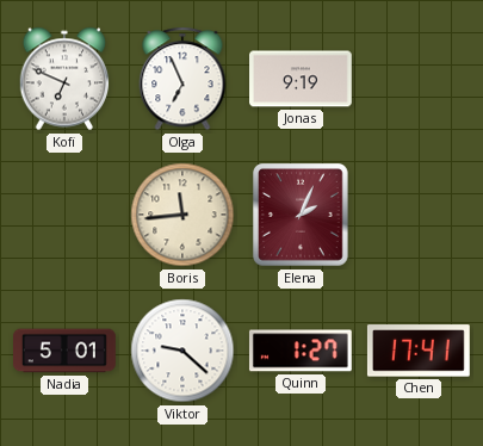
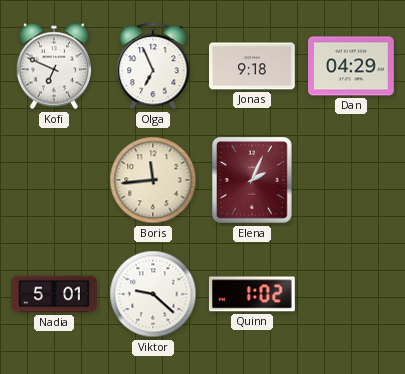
Jonas: 9:19 -> 9:18 (253, 66)
Dan: none -> 04:29 (352, 66)
Quinn: 1:27 -> 1:02 (252, 294)
Chen: 17:41 -> none (419, 351)
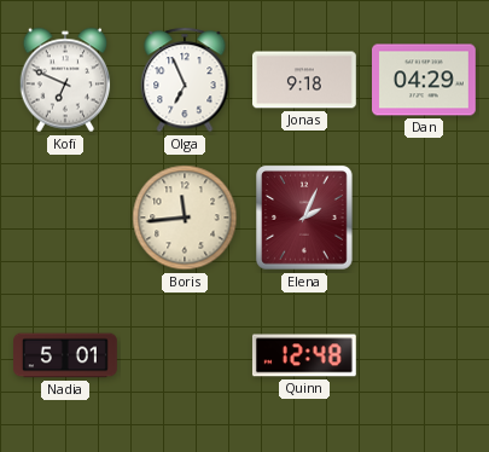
Viktor: 9:22 -> none (153, 294)
Quinn: 1:02 -> 12:48 (304, 355)
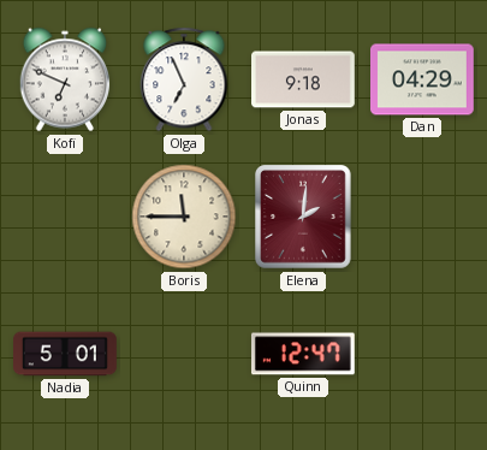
Boris: 11:44 -> 11:45 (184, 217)
Elena: 2:04 -> 2:01 (304, 218)
Quinn: 12:48 -> 12:47 (303, 354)
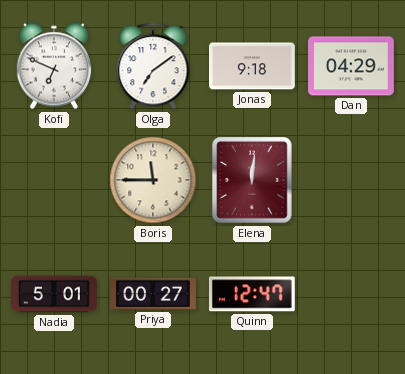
Olga: 6:56 -> 7:09 (153, 66)
Elena: 2:01 -> 12:01 (253, 181)
Priya: none -> 00:27 (154, 294)
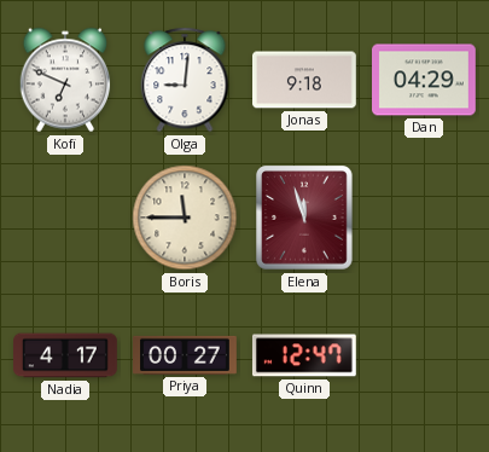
Olga: 7:09 -> 9:01 (185, 80)
Elena: 12:01 -> 11:57 (305, 219)
Nadia: 5:01 -> 4:17 (66, 355)
